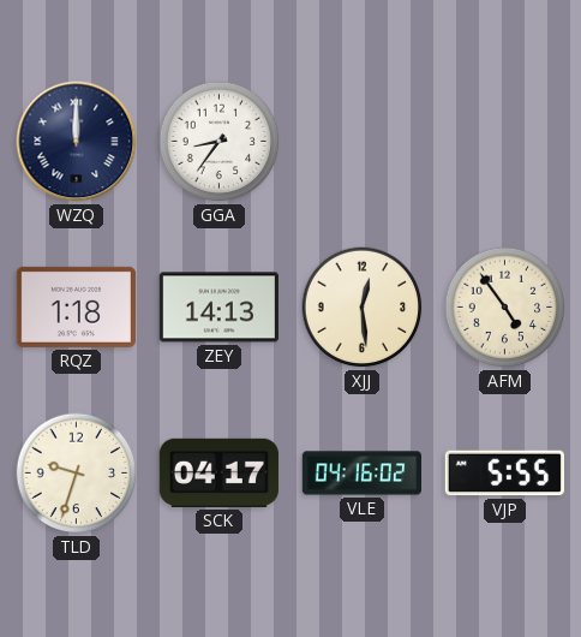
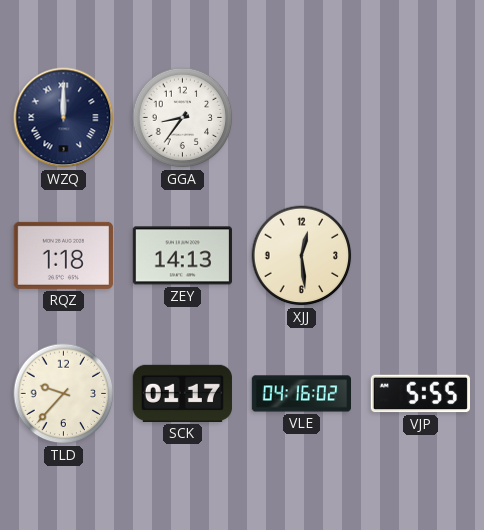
AFM: 4:54 -> none (505, 308)
TLD: 9:33 -> 9:37 (64, 394)
SCK: 04:17 -> 01:17 (182, 393)
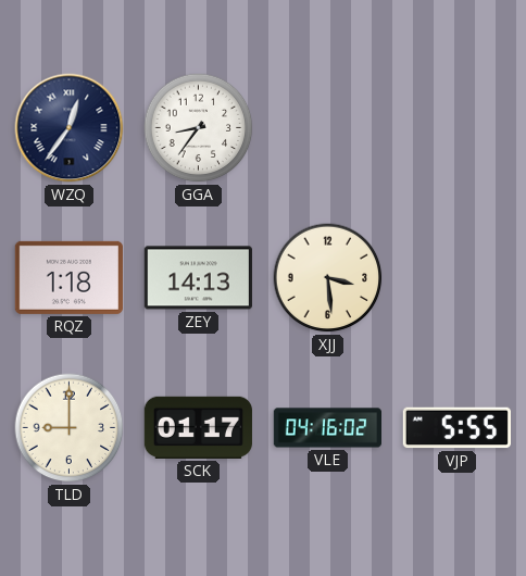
WZQ: 12:00 -> 12:36 (70, 128)
XJJ: 12:29 -> 3:29 (328, 278)
TLD: 9:37 -> 9:00 (70, 428)
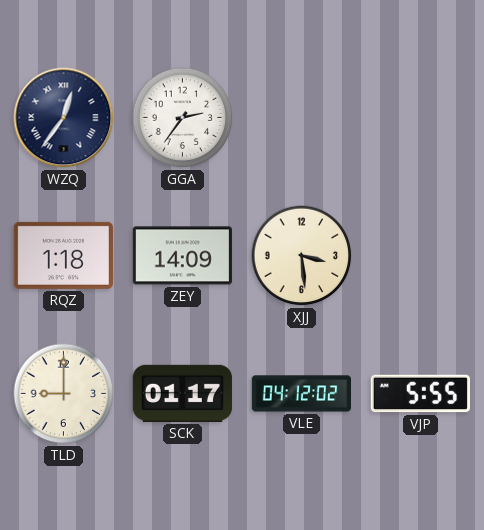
GGA: 8:36 -> 2:36 (183, 118)
ZEY: 14:13 -> 14:09 (182, 256)
VLE: 04:16 -> 04:12 (301, 394)
